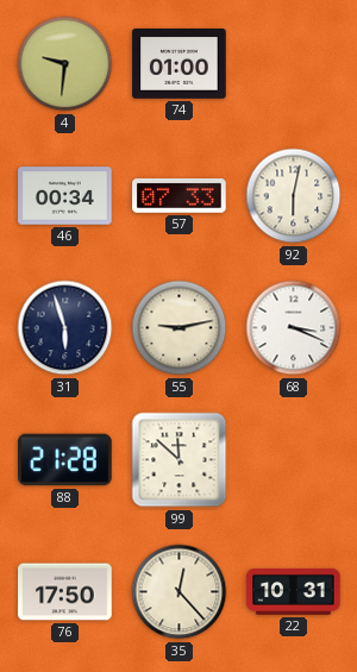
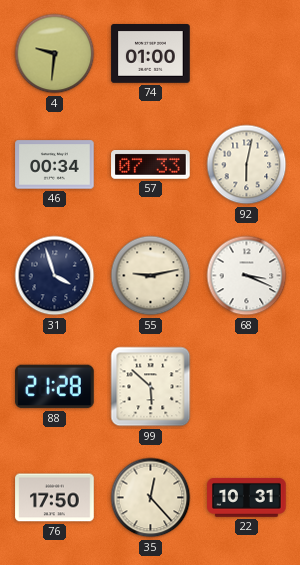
31: 5:57 -> 3:57 (55, 276)
99: 11:52 -> 5:52 (151, 387)
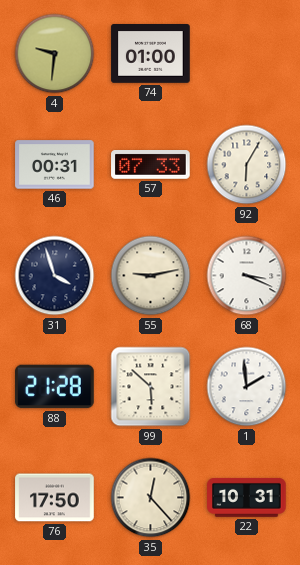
46: 00:34 -> 00:31 (55, 165)
92: 6:02 -> 6:05 (247, 165)
1: none -> 1:59 (247, 387)
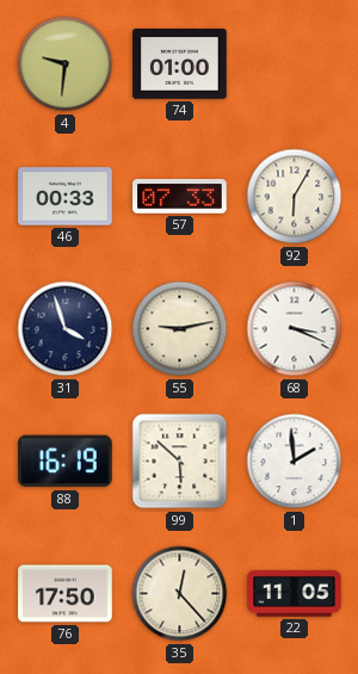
46: 00:31 -> 00:33 (66, 197)
88: 21:28 -> 16:19 (66, 462)
22: 10:31 -> 11:05 (295, 593)
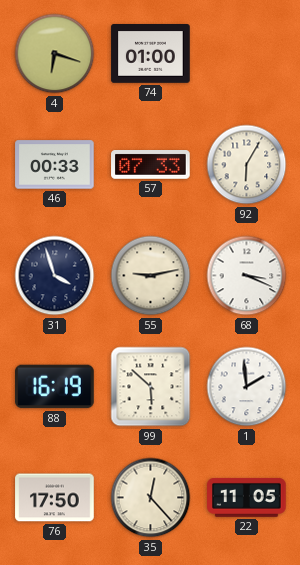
4: 9:31 -> 6:18 (55, 54)
